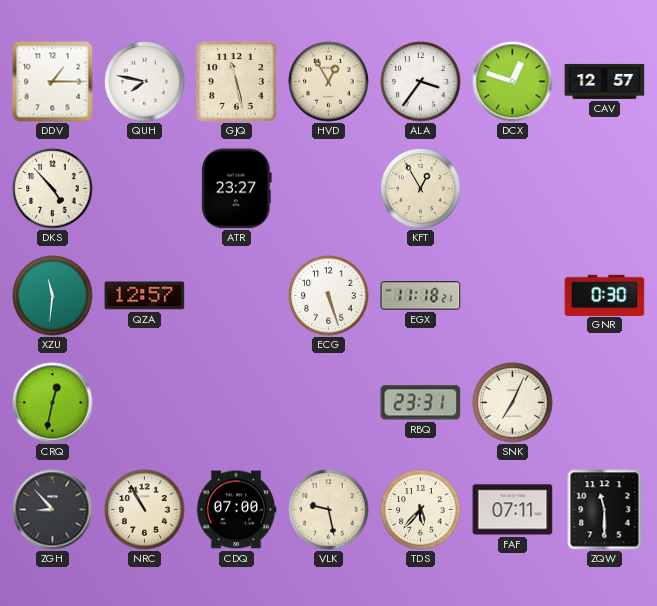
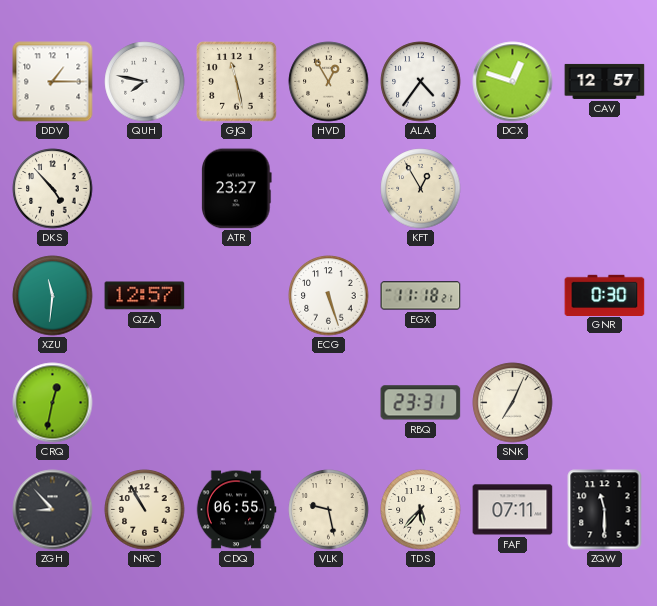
ALA: 3:36 -> 4:36 (421, 82)
CDQ: 07:00 -> 06:55 (236, 510)
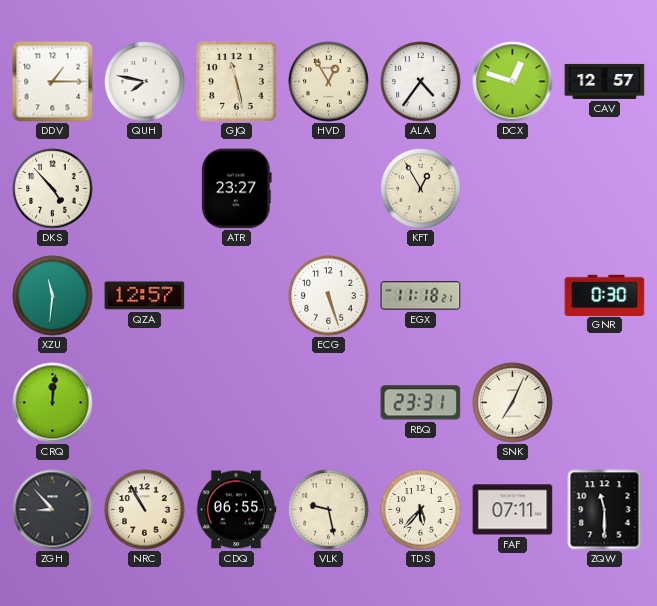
CRQ: 12:32 -> 12:01 (53, 403)
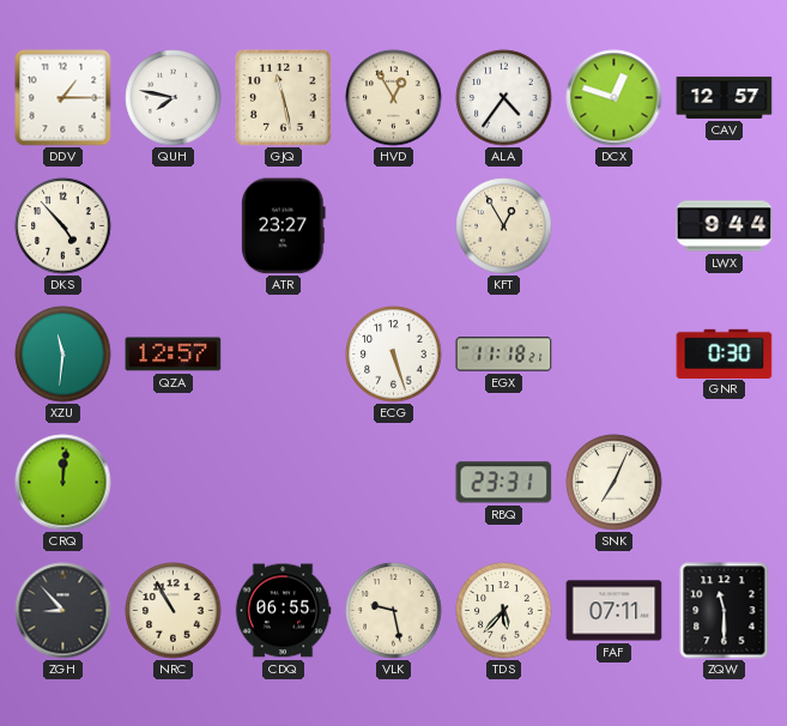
LWX: none -> 9:44 (725, 226)
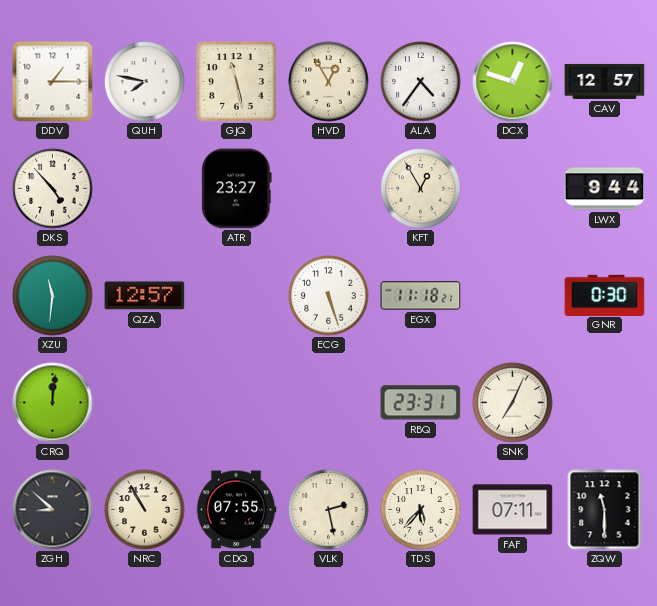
ZGH: 8:53 -> 8:52 (53, 510)
CDQ: 06:55 -> 07:55 (236, 510)
VLK: 9:28 -> 2:28 (329, 510)
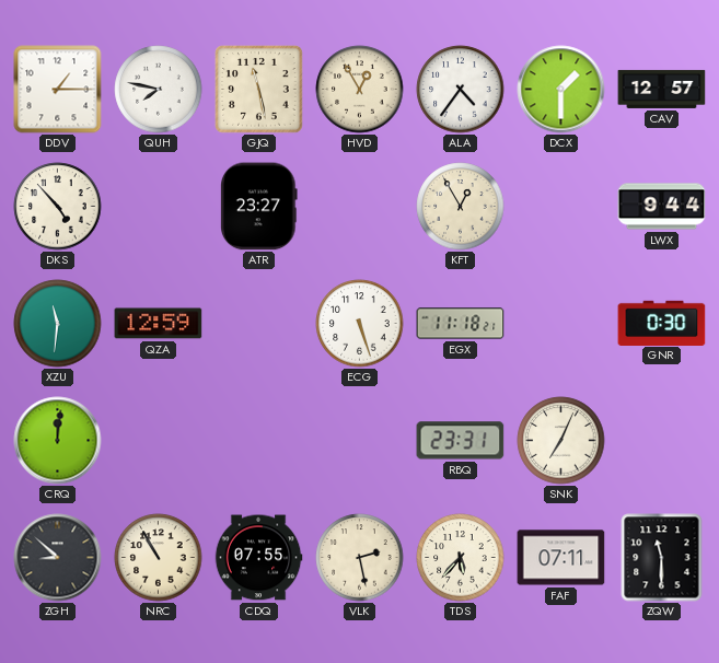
DCX: 12:48 -> 1:30 (561, 90)
QZA: 12:57 -> 12:59 (159, 324)
